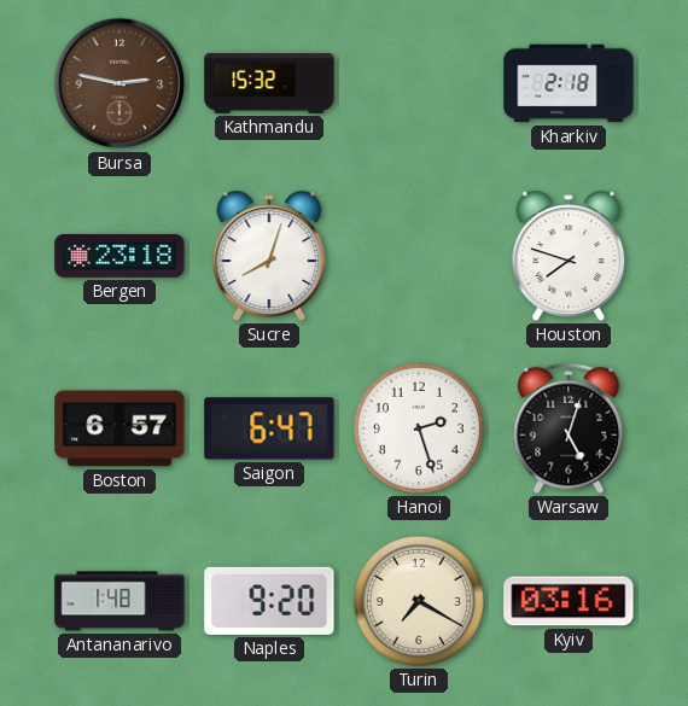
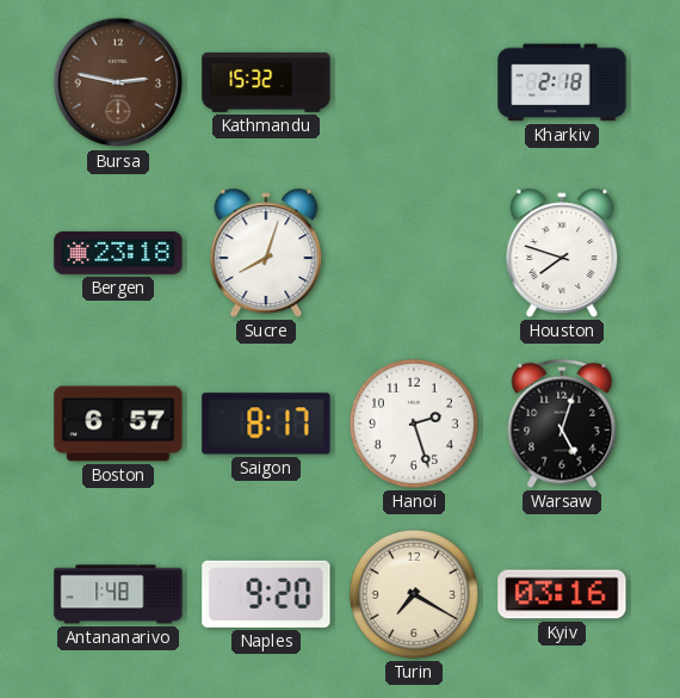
Saigon: 6:47 -> 8:17 (266, 424)
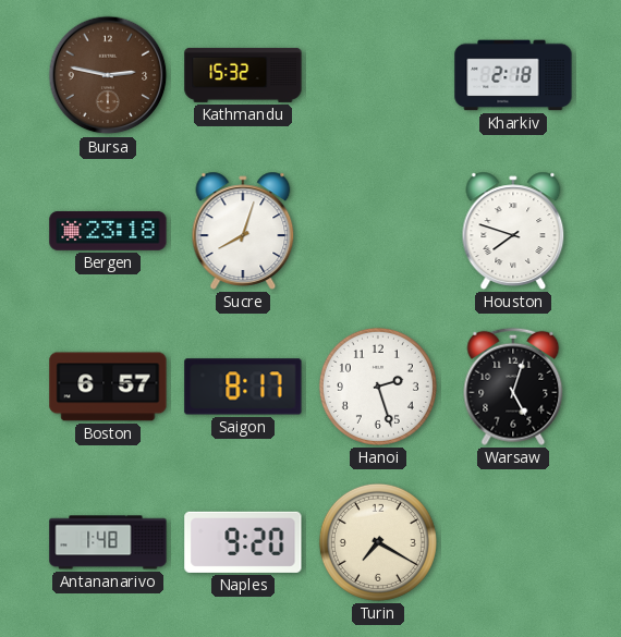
Kyiv: 03:16 -> none (562, 594)
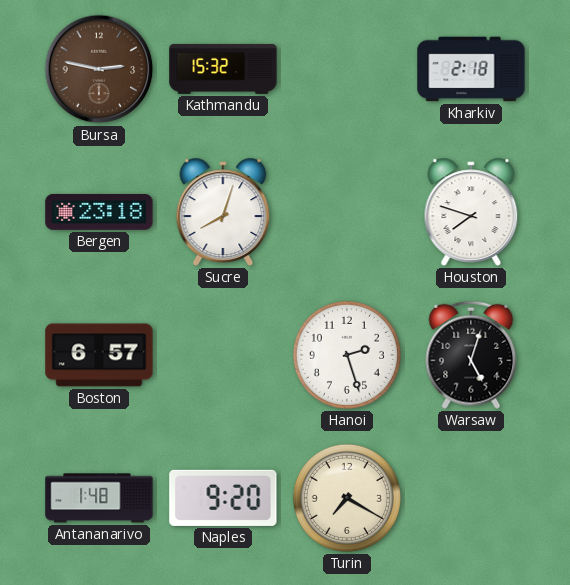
Saigon: 8:17 -> none (243, 387)
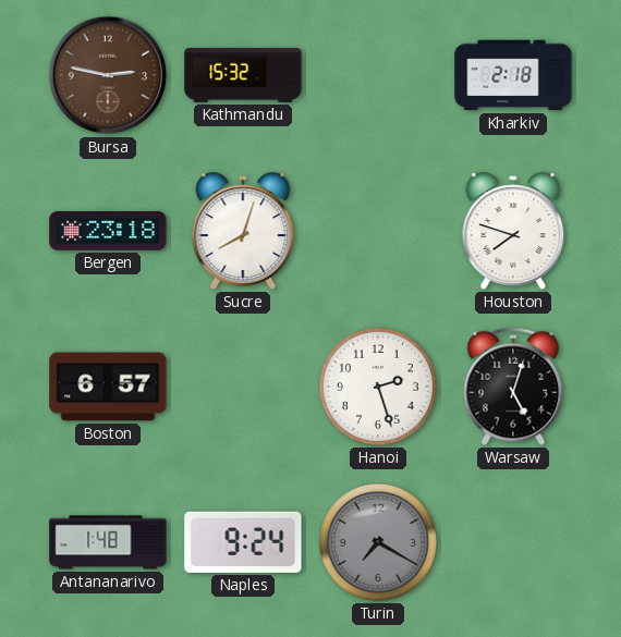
Naples: 9:20 -> 9:24 (243, 542)
Turin dial: cream -> grey (378, 542)
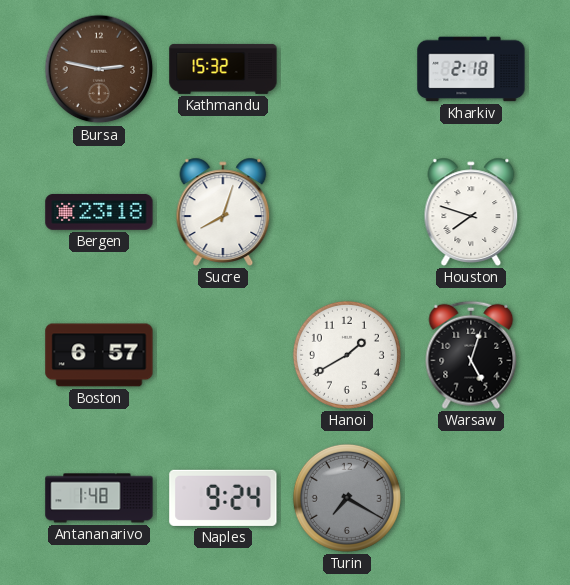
Hanoi: 2:27 -> 1:40 (347, 355)
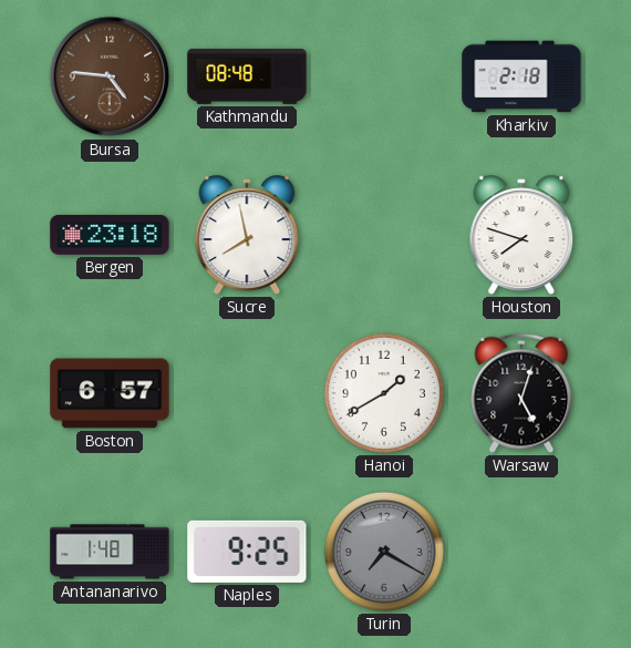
Bursa: 2:47 -> 4:46 (110, 76)
Kathmandu: 15:32 -> 08:48 (247, 76)
Sucre: 8:03 -> 7:58 (247, 235)
Naples: 9:24 -> 9:25 (247, 552)
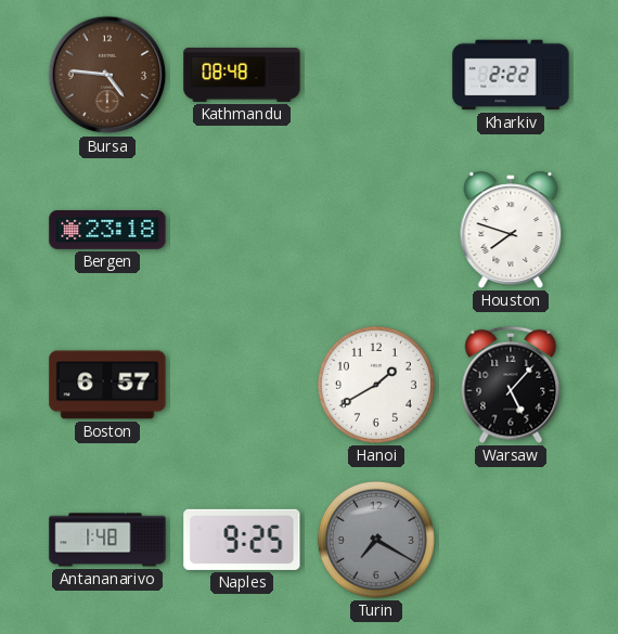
Kharkiv: 2:18 -> 2:22 (511, 75)
Sucre: 7:58 -> none (247, 235)
Warsaw: 5:03 -> 5:07 (511, 385)
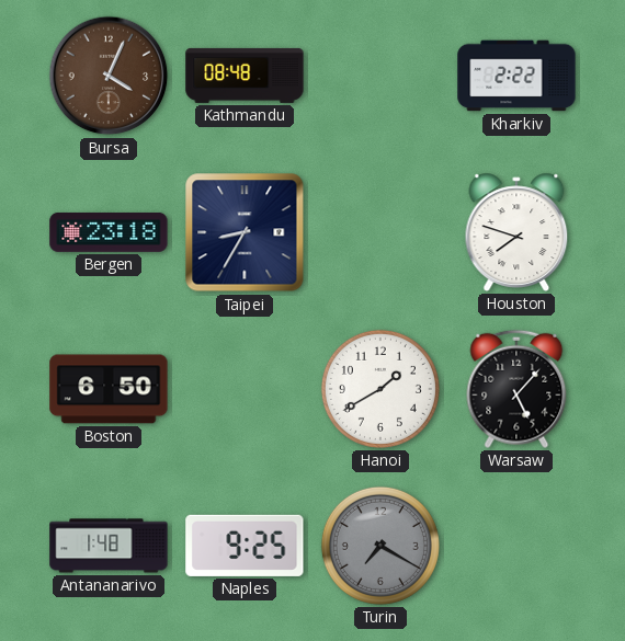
Bursa: 4:46 -> 4:04 (109, 76)
Taipei: none -> 8:35 (245, 232)
Boston: 6:57 -> 6:50 (109, 389)
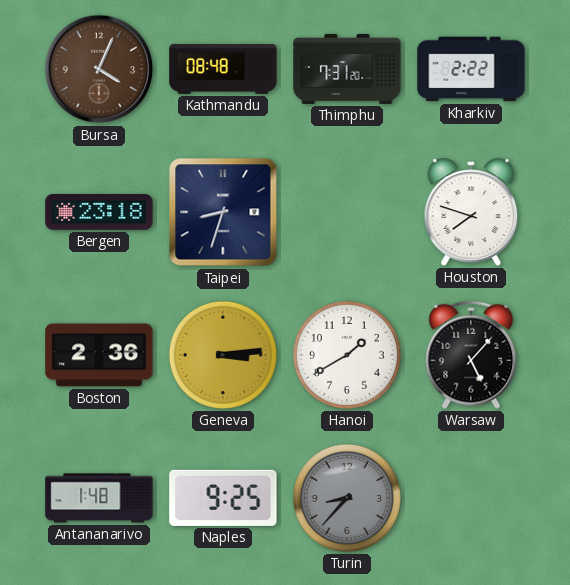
Thimphu: none -> 7:31 (347, 69)
Taipei: 8:35 -> 8:33 (223, 212)
Boston: 6:50 -> 2:36 (99, 355)
Geneva: none -> 3:14 (223, 355)
Turin: 7:20 -> 8:37 (347, 498)
